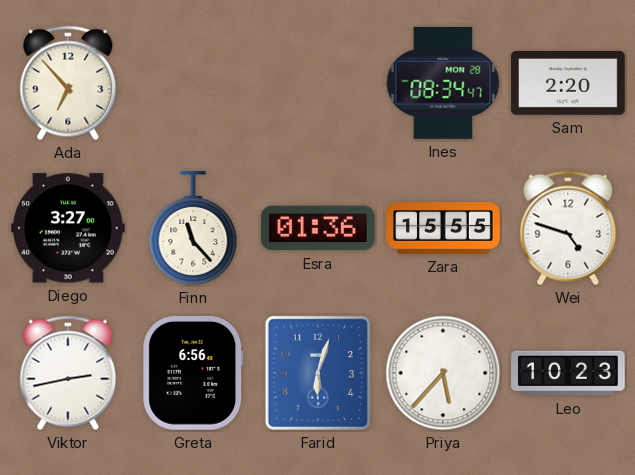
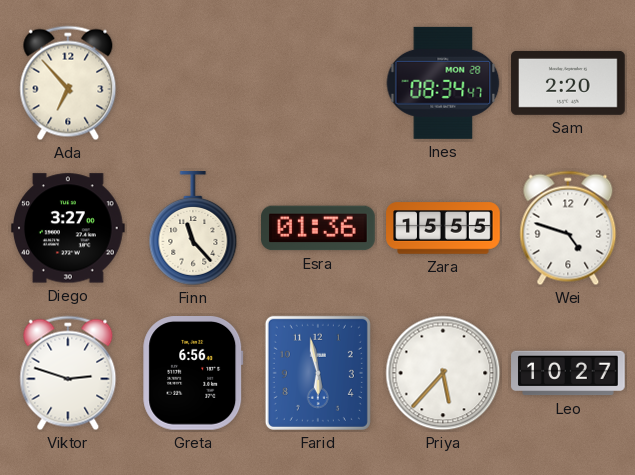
Viktor: 2:43 -> 2:48 (68, 373)
Farid: 6:03 -> 5:58 (318, 373)
Leo: 10:23 -> 10:27 (568, 373)
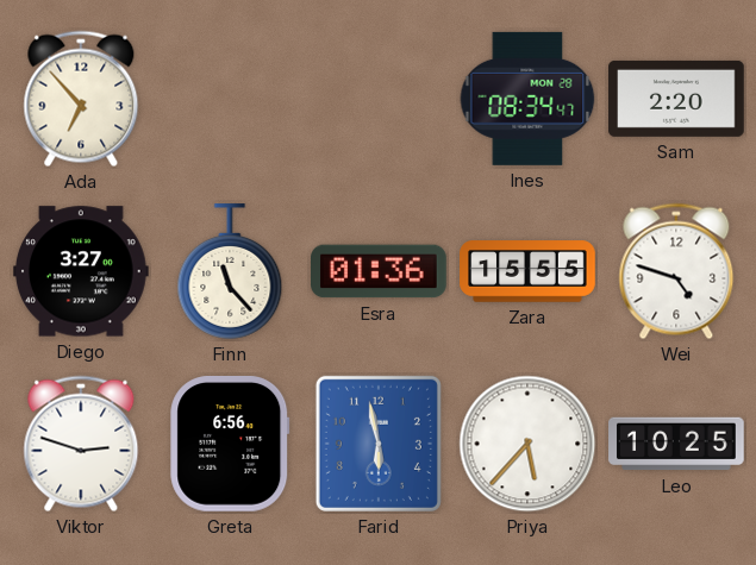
Leo: 10:27 -> 10:25 (676, 444)
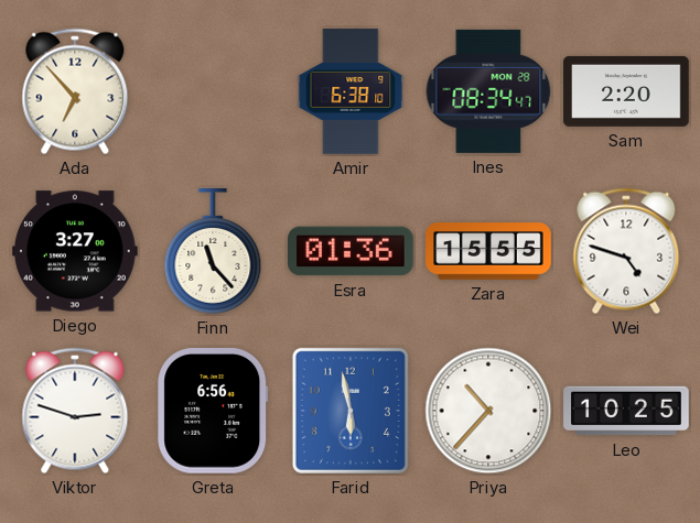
Amir: none -> 6:38 (351, 91)
Priya: 5:37 -> 10:37 (488, 411)
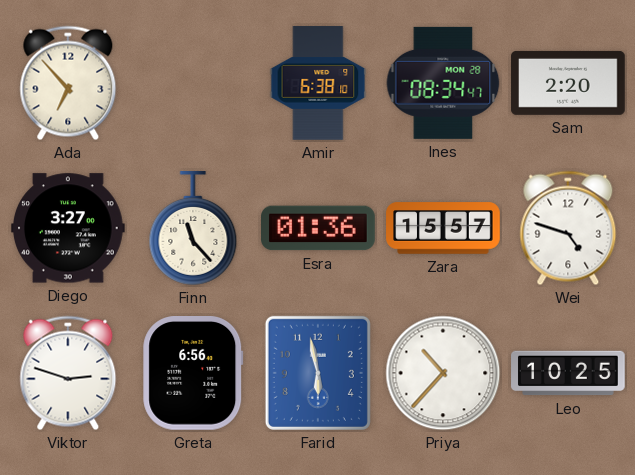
Zara: 15:55 -> 15:57 (443, 228)
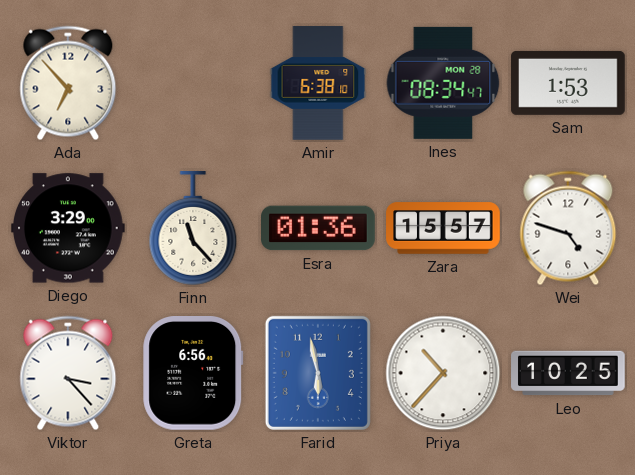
Sam: 2:20 -> 1:53 (568, 83)
Diego: 3:27 -> 3:29 (69, 228)
Viktor: 2:48 -> 3:23 (68, 373)
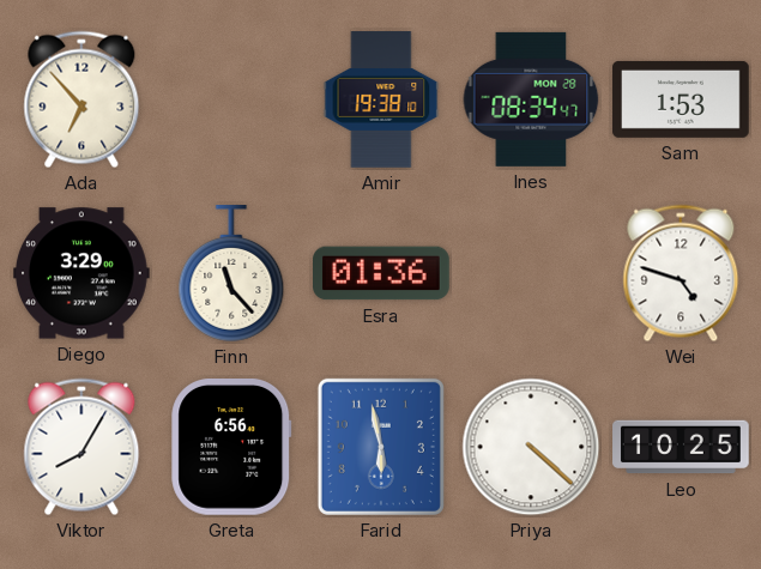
Amir: 6:38 -> 19:38 (381, 99)
Zara: 15:57 -> none (443, 228)
Viktor: 3:23 -> 8:05 (81, 447)
Priya: 10:37 -> 4:22 (531, 447)
